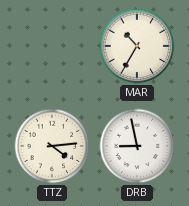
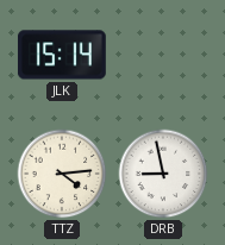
JLK: none -> 15:14 (62, 55)
MAR: 10:35 -> none (137, 46)
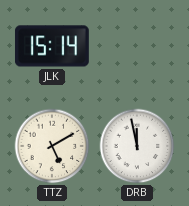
TTZ: 4:14 -> 5:10 (52, 146)
DRB: 8:58 -> 11:58 (137, 146)
